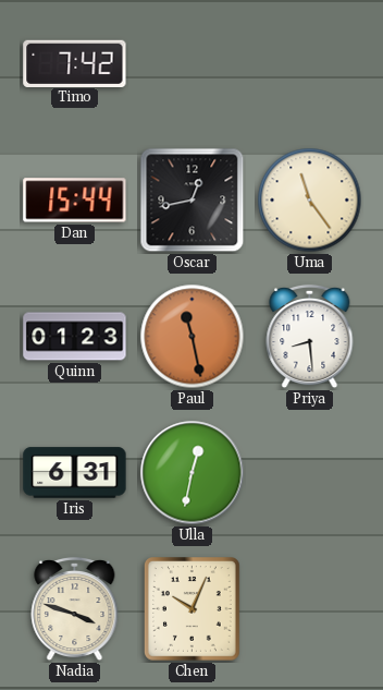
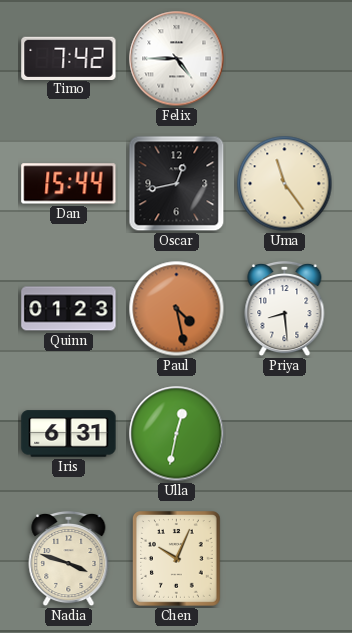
Felix: none -> 4:45 (177, 59)
Paul: 11:28 -> 4:28 (177, 309)
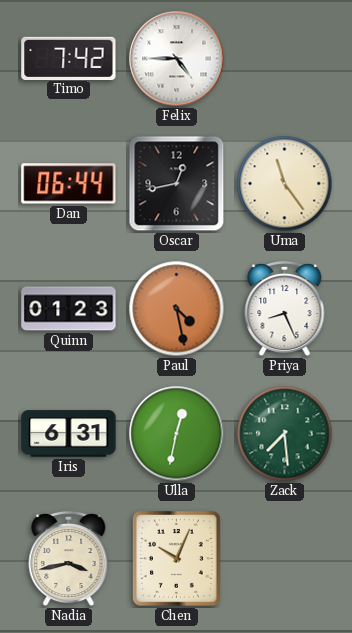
Dan: 15:44 -> 06:44 (69, 184)
Priya: 8:29 -> 8:26 (285, 309)
Zack: none -> 7:29 (285, 434)
Nadia: 3:48 -> 3:43 (69, 559)
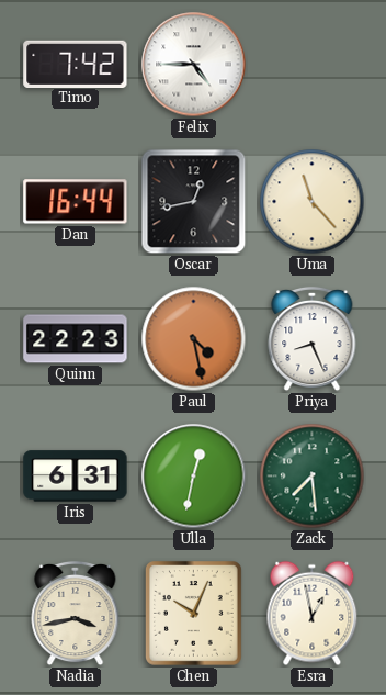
Dan: 06:44 -> 16:44 (76, 202)
Uma: 11:24 -> 11:23 (313, 202)
Quinn: 01:23 -> 22:23 (76, 339)
Esra: none -> 12:58 (313, 614)
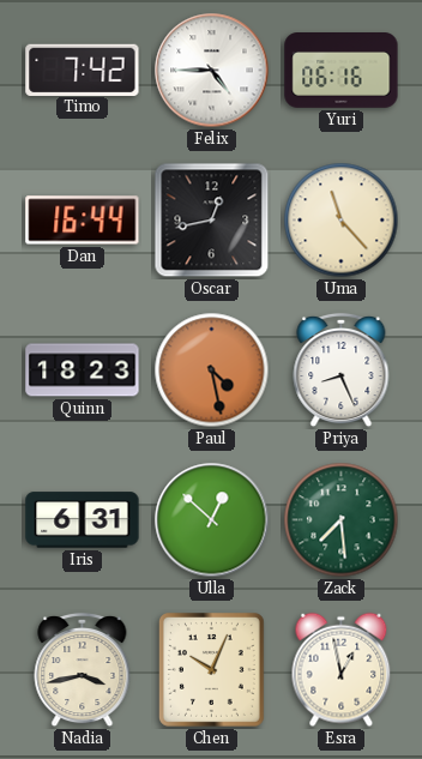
Yuri: none -> 06:16 (342, 71)
Quinn: 22:23 -> 18:23 (83, 371)
Ulla: 12:32 -> 12:52 (212, 520)
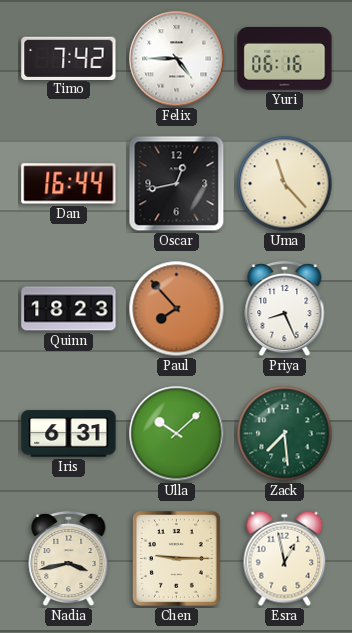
Paul: 4:28 -> 7:53 (177, 309)
Ulla: 12:52 -> 10:08 (177, 434)
Chen: 10:04 -> 9:15 (177, 559)
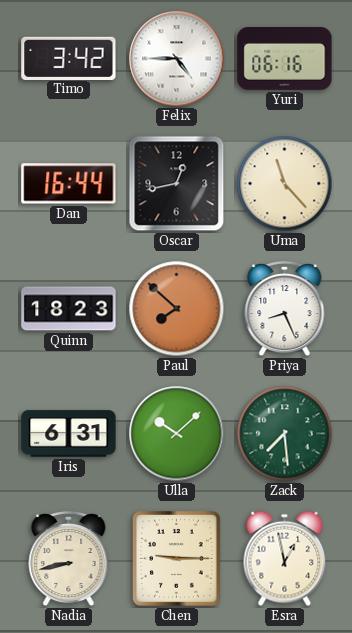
Timo: 7:42 -> 3:42 (69, 58)
Paul: 7:53 -> 7:52 (177, 309)
Nadia: 3:43 -> 8:43 (69, 559)
